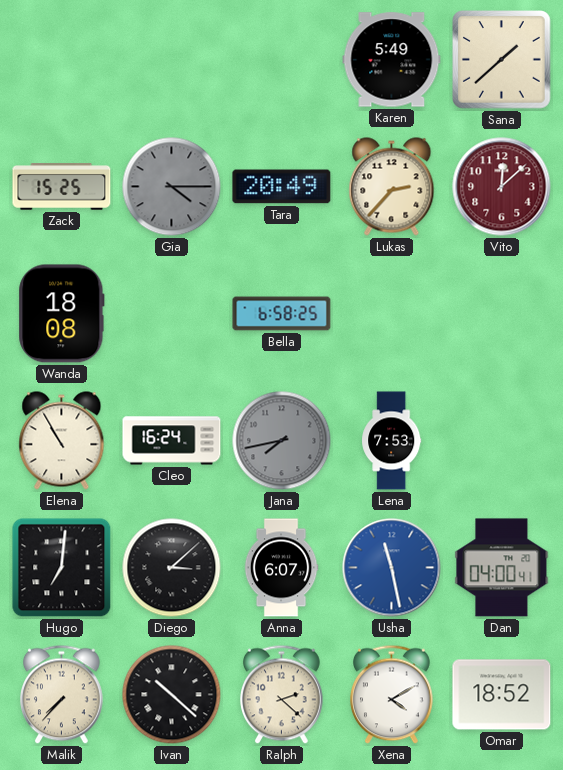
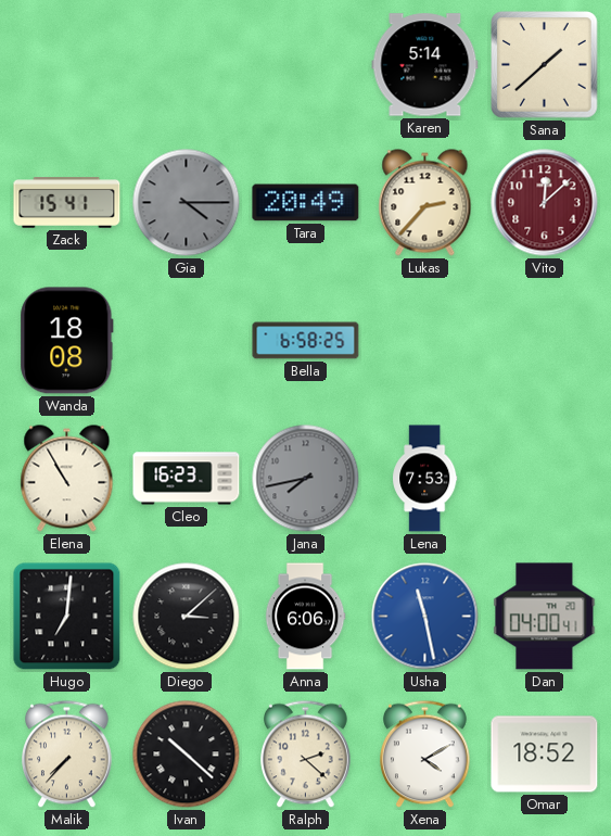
Karen: 5:49 -> 5:14 (425, 65)
Zack: 15:25 -> 15:41 (67, 203)
Cleo: 16:24 -> 16:23 (187, 479)
Anna: 6:07 -> 6:06 (305, 617)
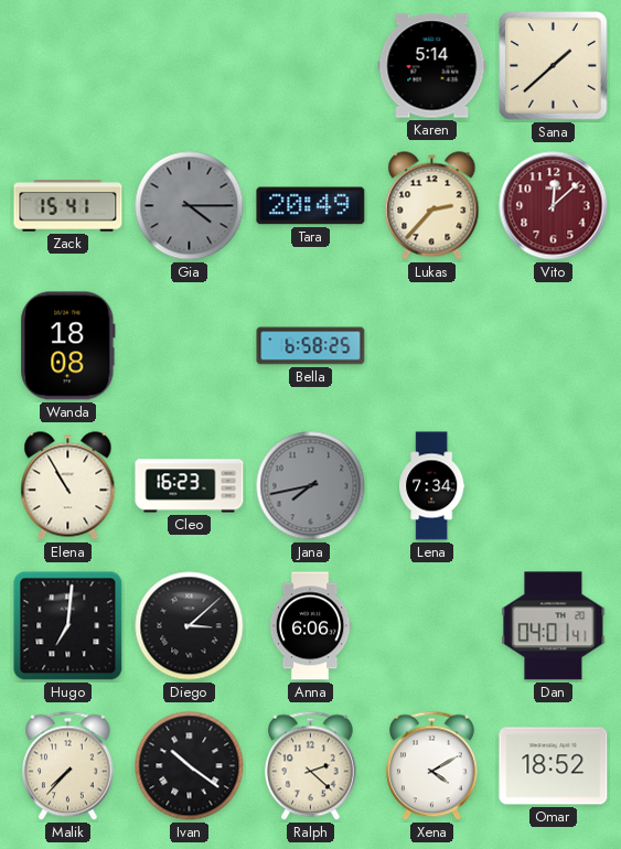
Lena: 7:53 -> 7:34 (432, 486)
Usha: 11:28 -> none (425, 617)
Dan: 04:00 -> 04:01 (554, 626)
Ivan: 10:22 -> 10:21 (190, 766)
